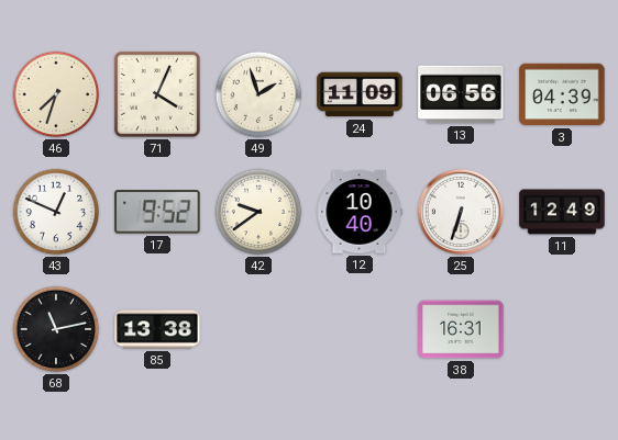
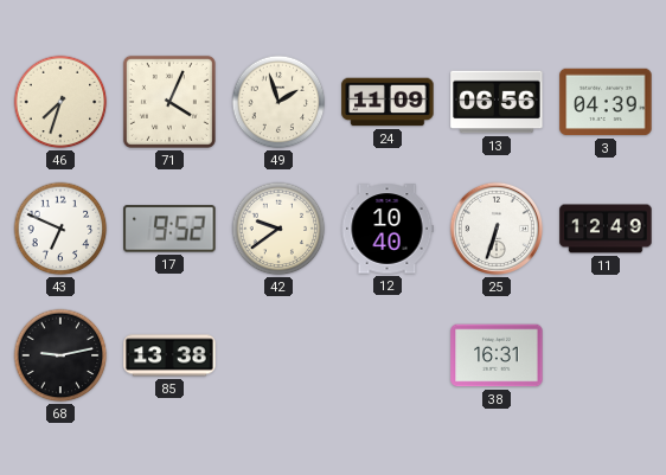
43: 12:49 -> 6:49 (60, 229)
68: 11:13 -> 9:13 (60, 355)
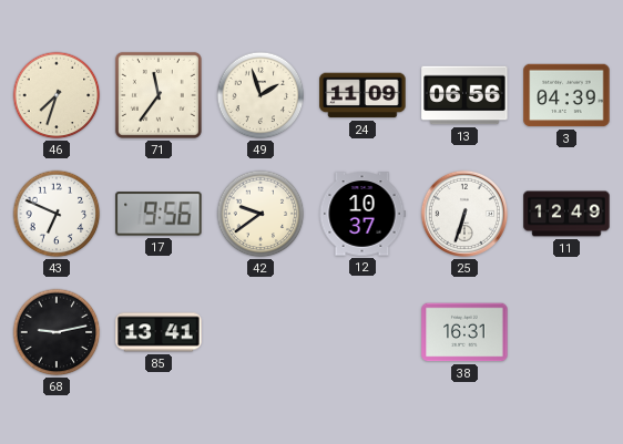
71: 4:04 -> 11:36 (159, 95)
17: 9:52 -> 9:56 (159, 214)
12: 10:40 -> 10:37 (362, 214)
85: 13:38 -> 13:41 (159, 332)
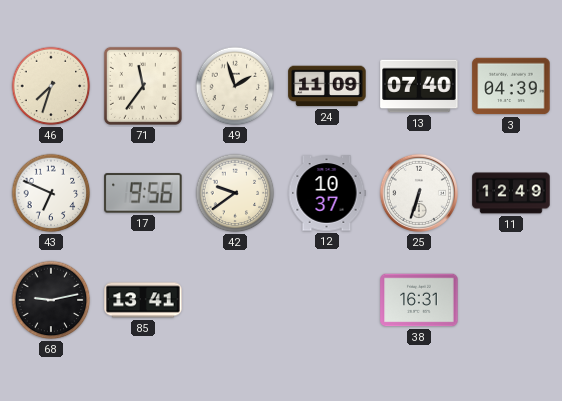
13: 06:56 -> 07:40 (419, 86)
